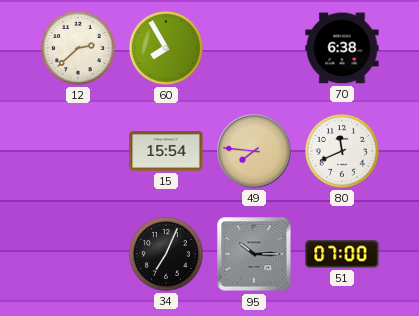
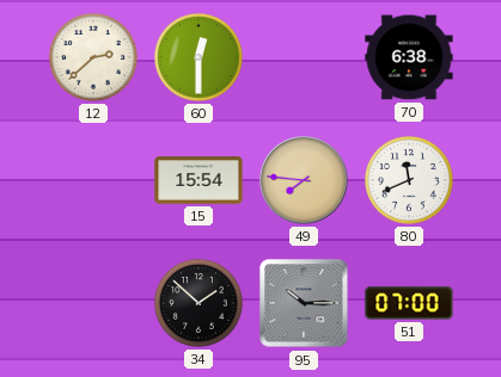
60: 7:55 -> 12:30 (198, 57)
34: 7:04 -> 1:52 (198, 303)
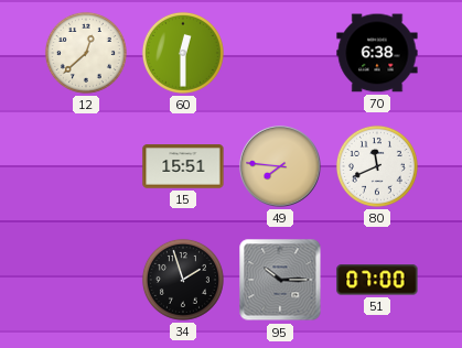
12: 2:38 -> 12:38 (86, 53)
15: 15:54 -> 15:51 (183, 166)
34: 1:52 -> 1:57 (183, 280)
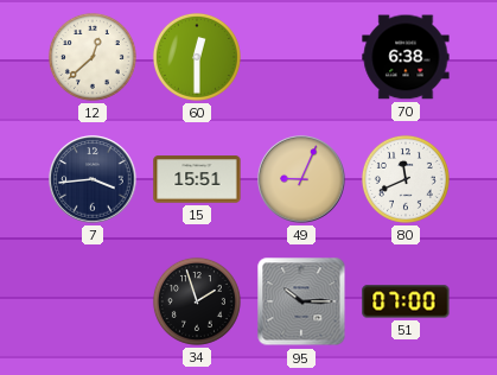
7: none -> 3:44 (93, 179)
49: 7:46 -> 9:04 (301, 179)
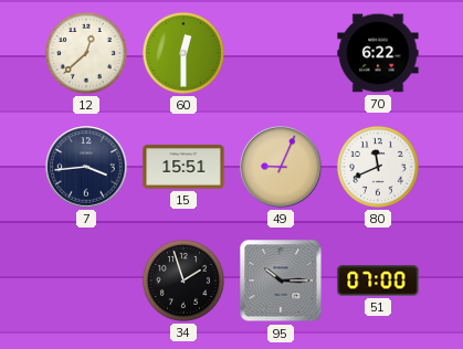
70: 6:38 -> 6:22 (378, 53)
